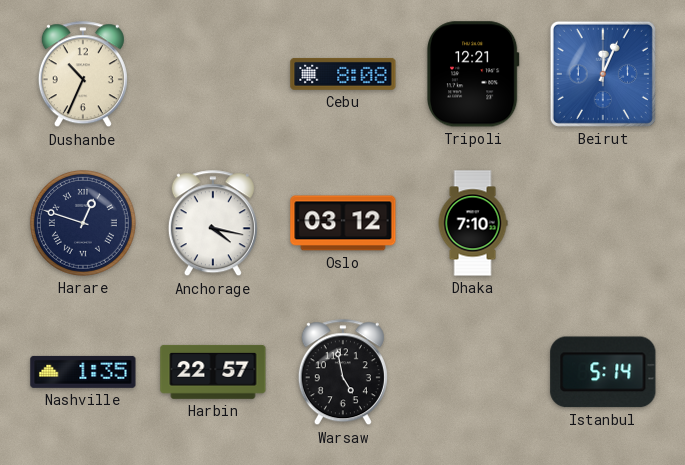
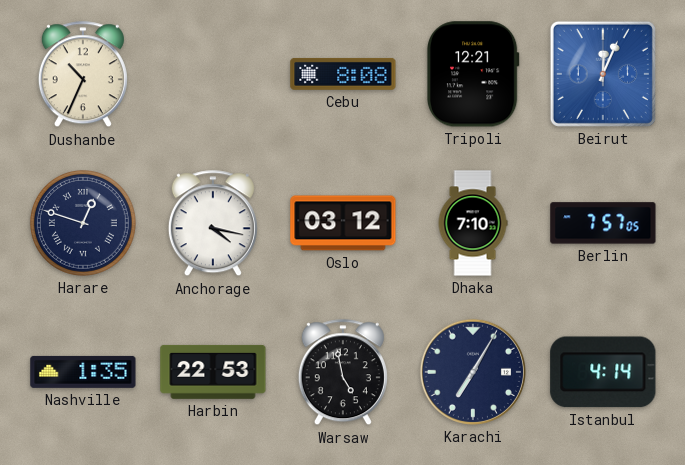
Berlin: none -> 7:57 (603, 223)
Harbin: 22:57 -> 22:53 (213, 372)
Karachi: none -> 7:05 (473, 372)
Istanbul: 5:14 -> 4:14 (603, 372)
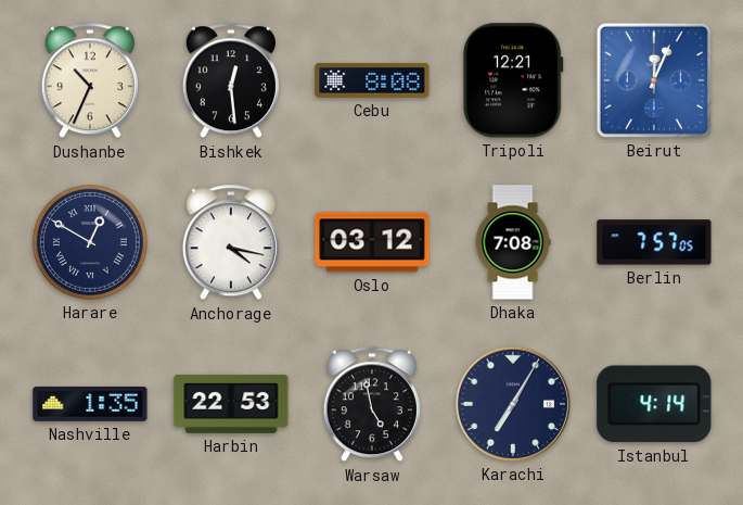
Bishkek: none -> 12:29 (231, 81)
Harare: 12:48 -> 12:50 (90, 242)
Dhaka: 7:10 -> 7:08 (513, 242)
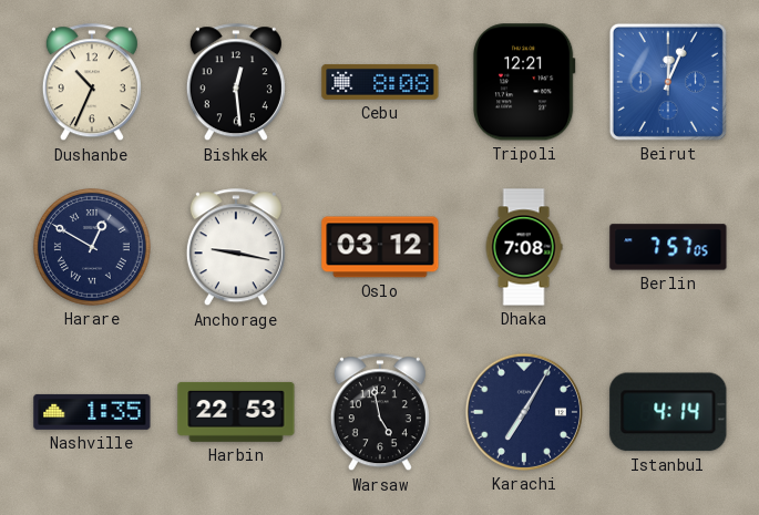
Anchorage: 4:17 -> 9:17 (236, 248)
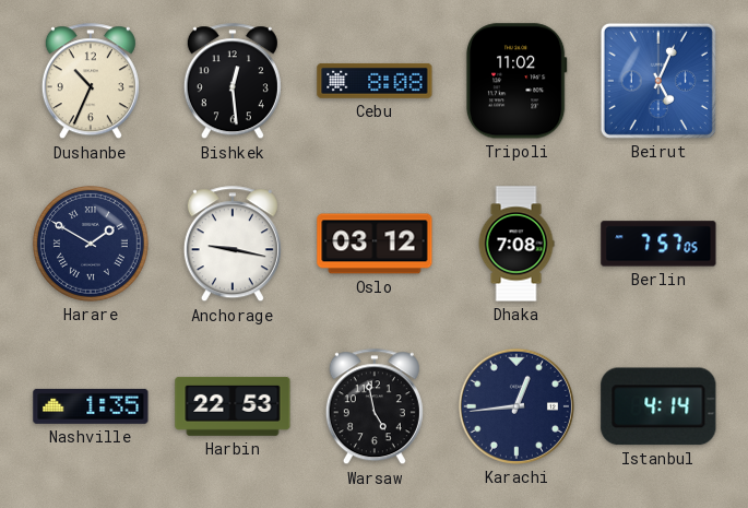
Tripoli: 12:21 -> 11:02 (517, 81)
Beirut: 12:04 -> 5:04 (658, 81)
Harare: 12:50 -> 1:50 (91, 244)
Karachi: 7:05 -> 12:44 (517, 406)
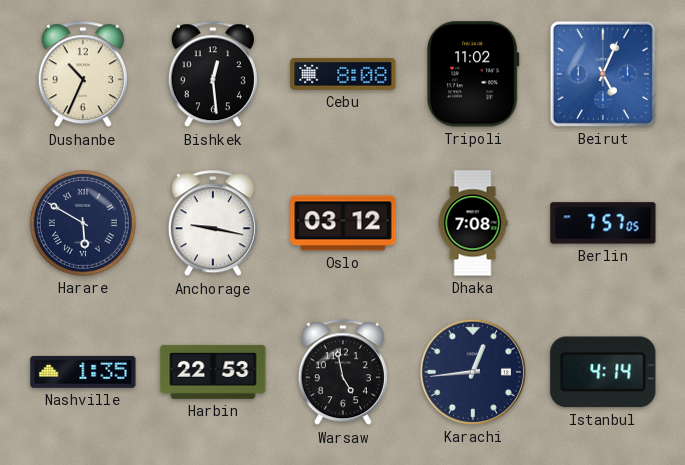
Harare: 1:50 -> 5:50 (83, 223)
